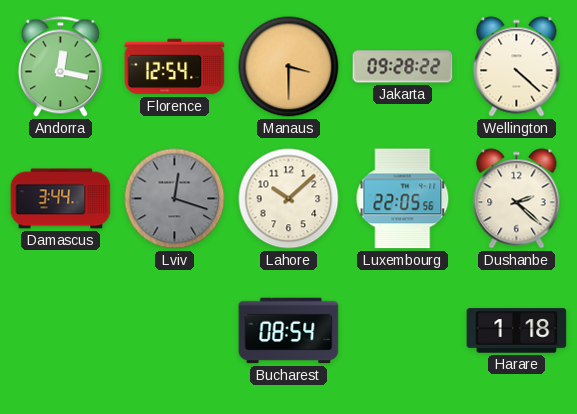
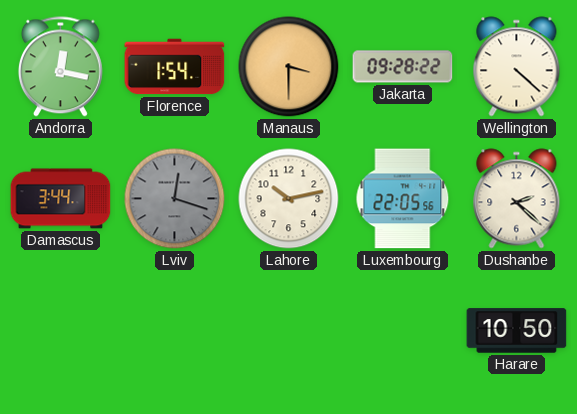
Florence: 12:54 -> 1:54 (175, 67)
Lahore: 10:08 -> 10:13 (289, 199)
Bucharest: 08:54 -> none (289, 331)
Harare: 1:18 -> 10:50 (517, 331)
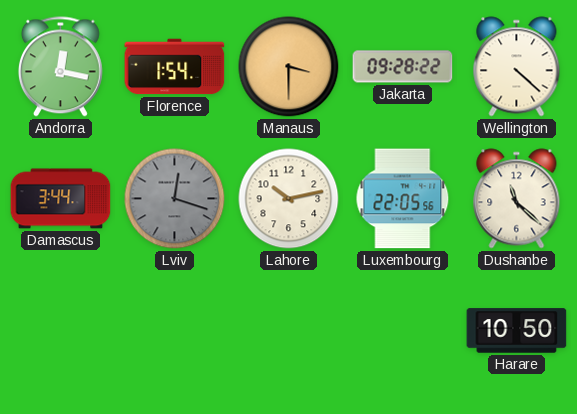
Dushanbe: 2:22 -> 11:22 (517, 199)
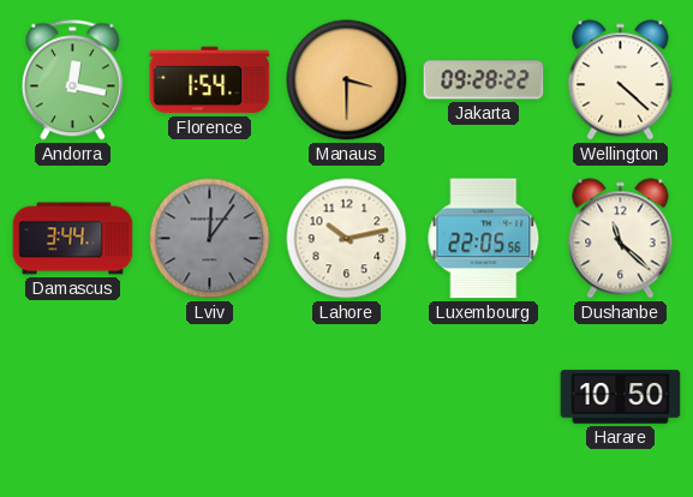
Lviv: 12:18 -> 12:06 (210, 239)
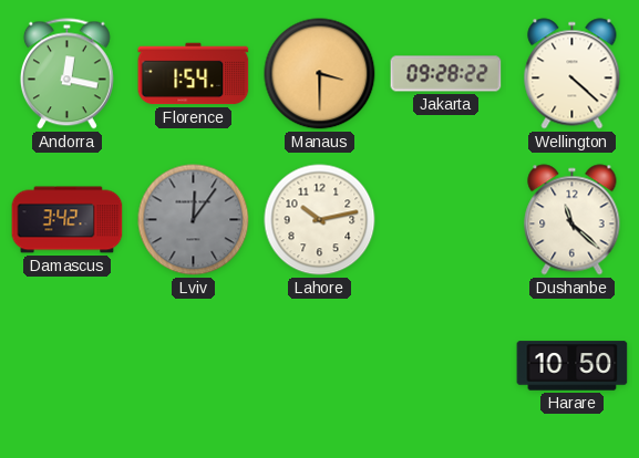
Damascus: 3:44 -> 3:42 (68, 220)
Luxembourg: 22:05 -> none (484, 239)
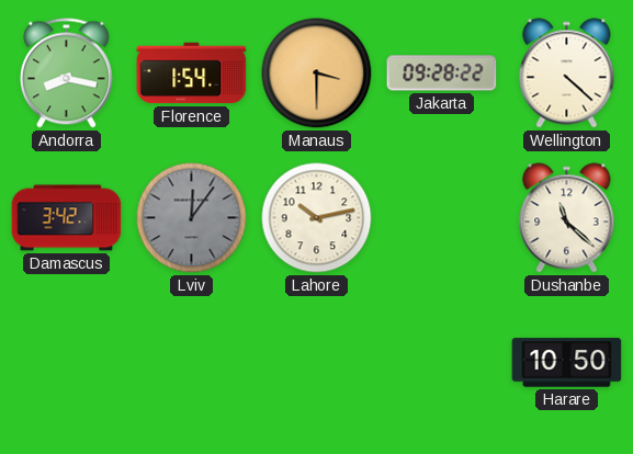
Andorra: 12:17 -> 8:17 (66, 73)
